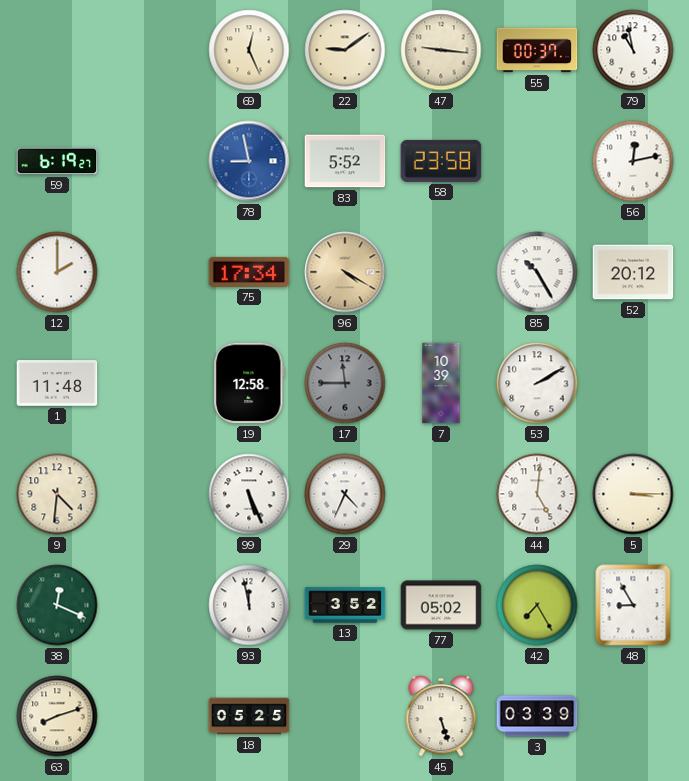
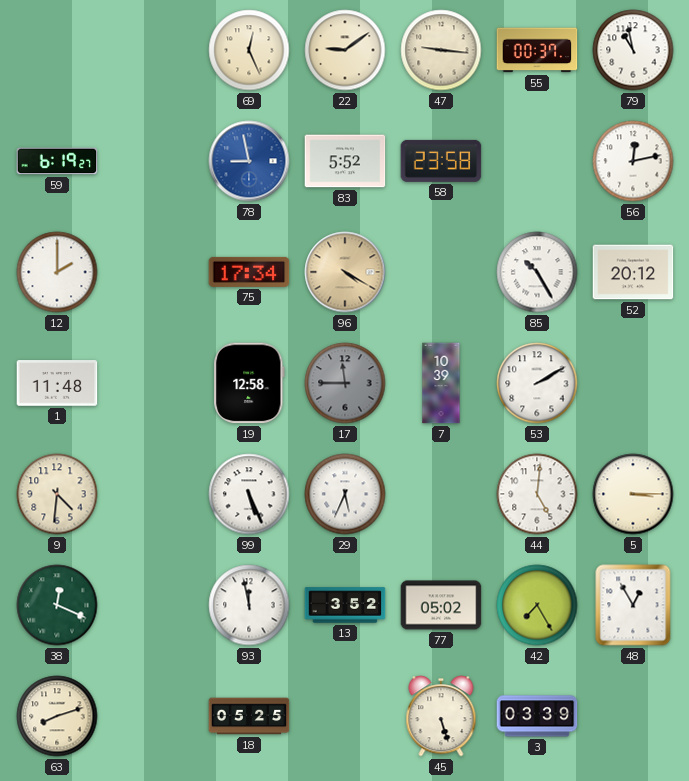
29: 4:34 -> 5:34 (345, 494)
48: 8:55 -> 12:55 (633, 605)
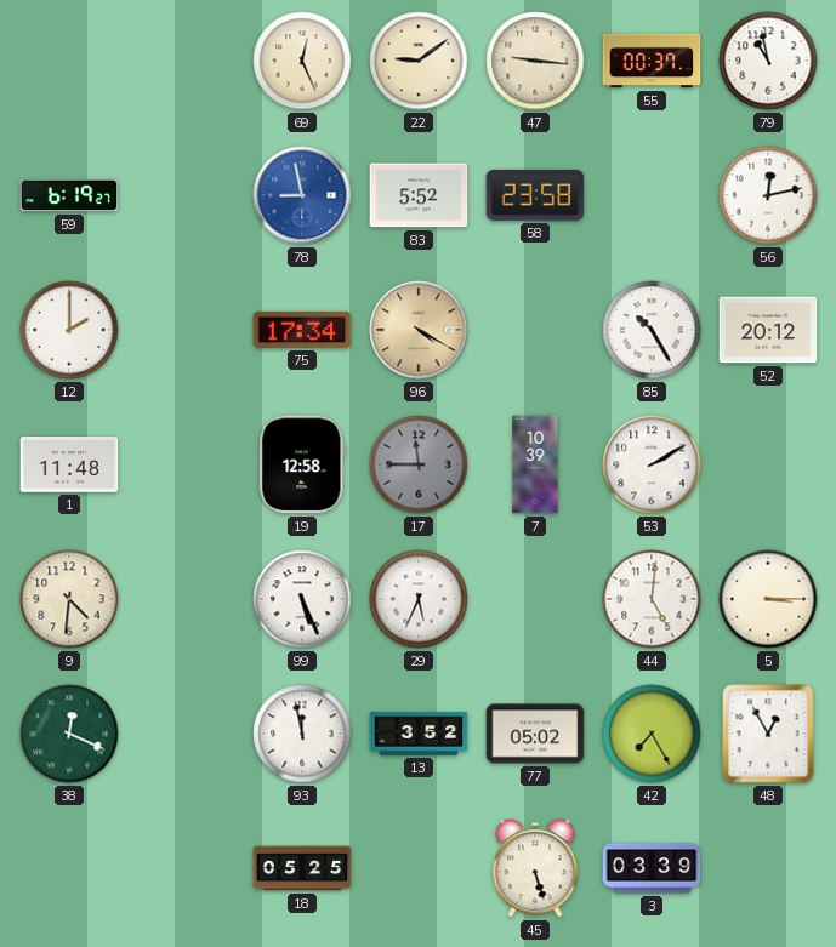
63: 8:12 -> none (57, 716)
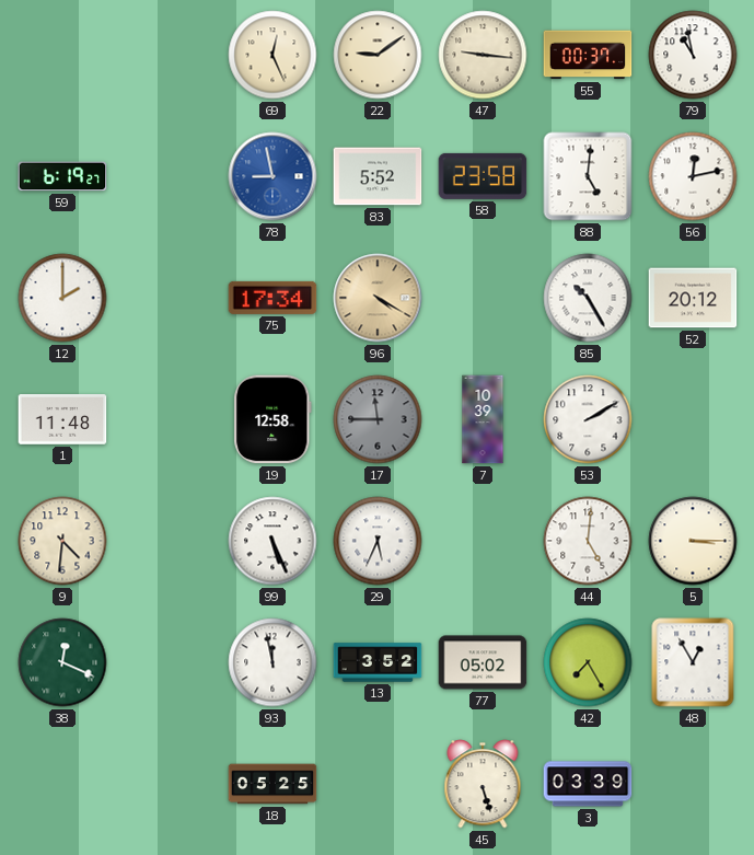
88: none -> 5:01 (588, 176)
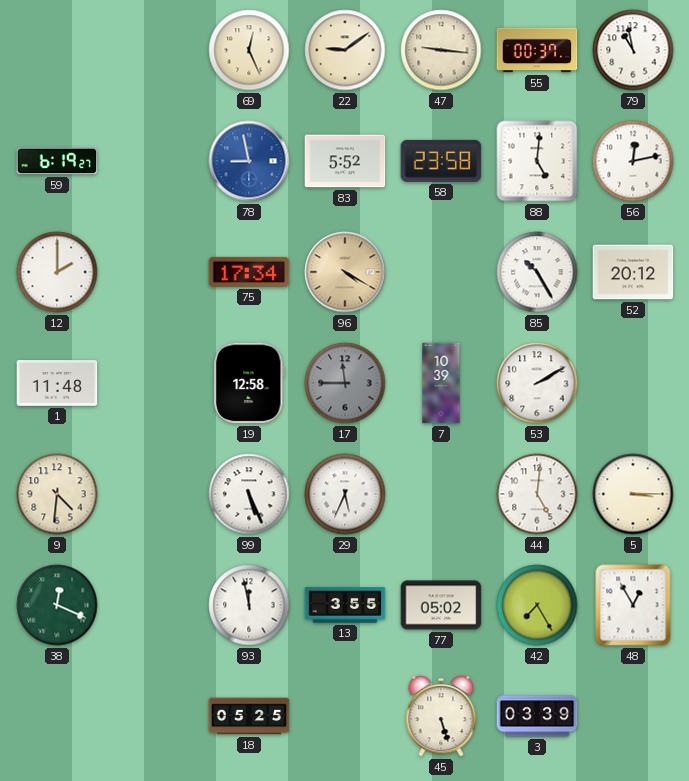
13: 3:52 -> 3:55 (345, 605)
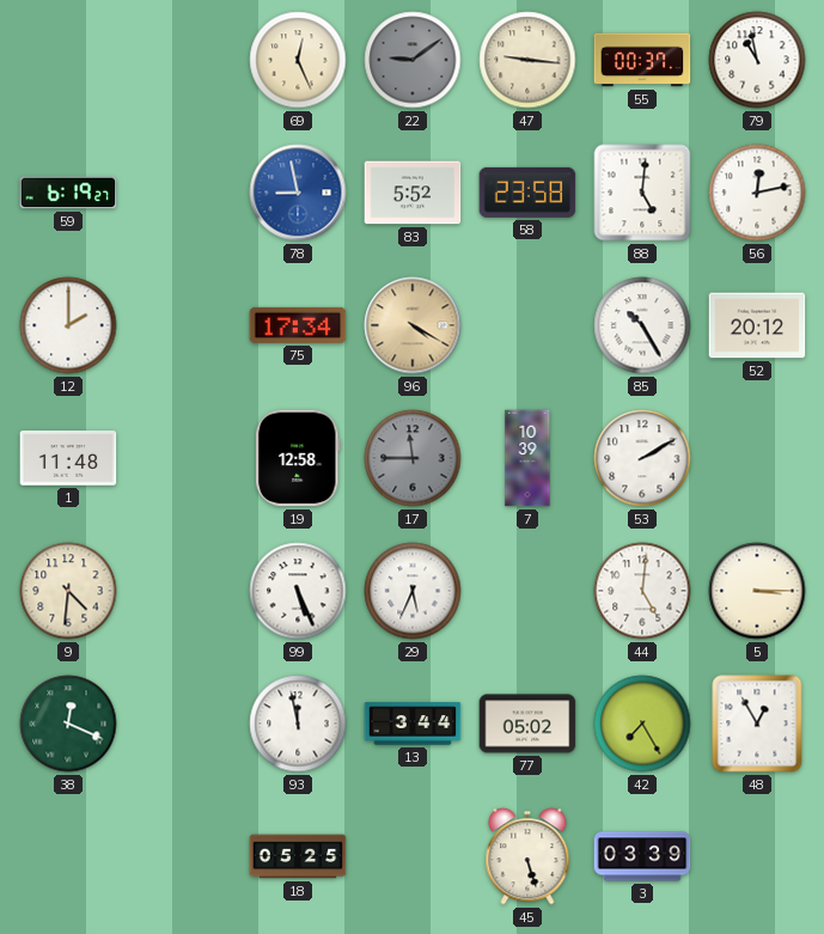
22 dial: cream -> grey (413, 60)
13: 3:55 -> 3:44 (413, 724)
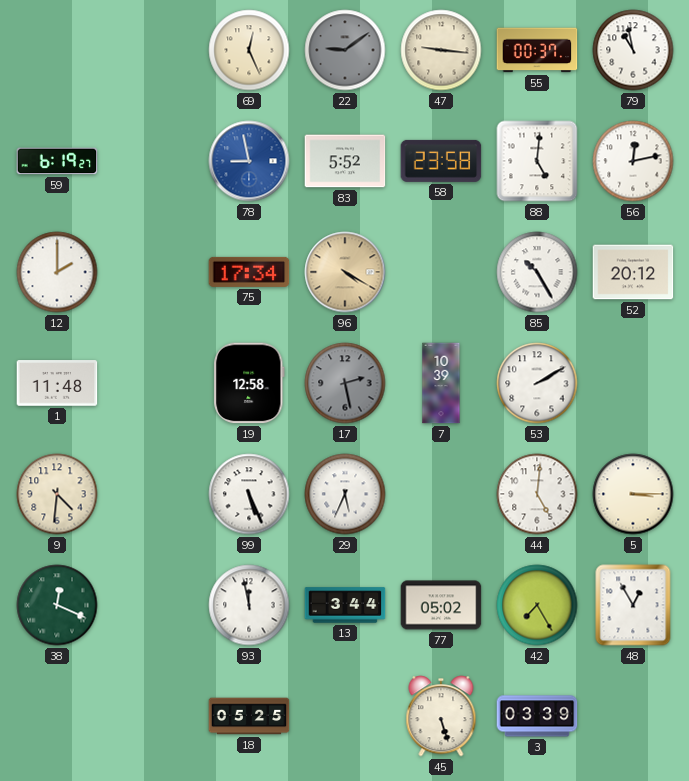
17: 11:45 -> 2:28 (345, 383)
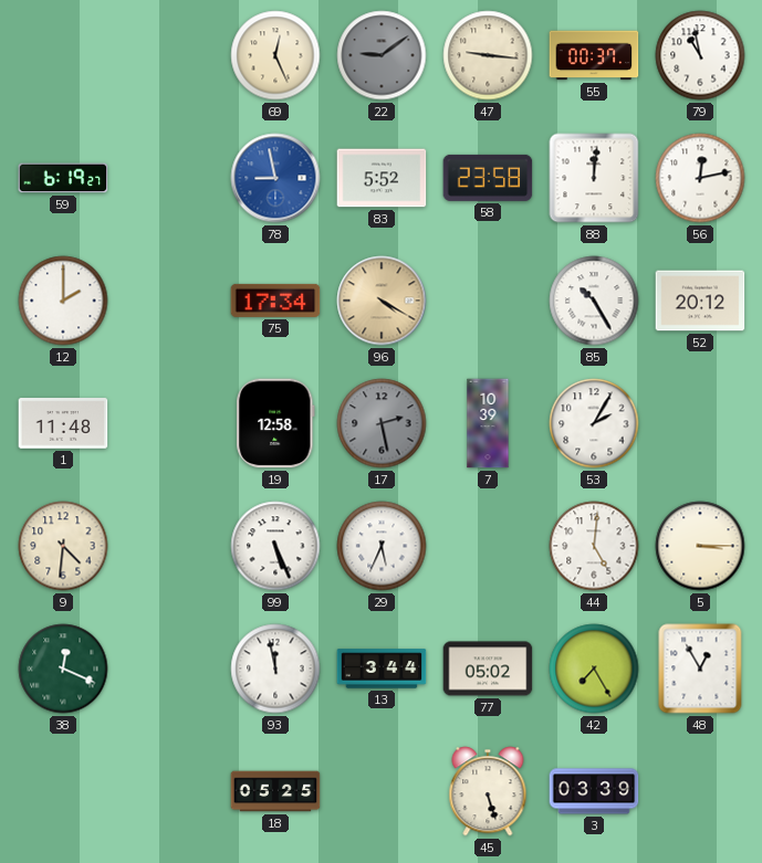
88: 5:01 -> 12:01 (594, 178)
53: 2:10 -> 2:05 (594, 423)
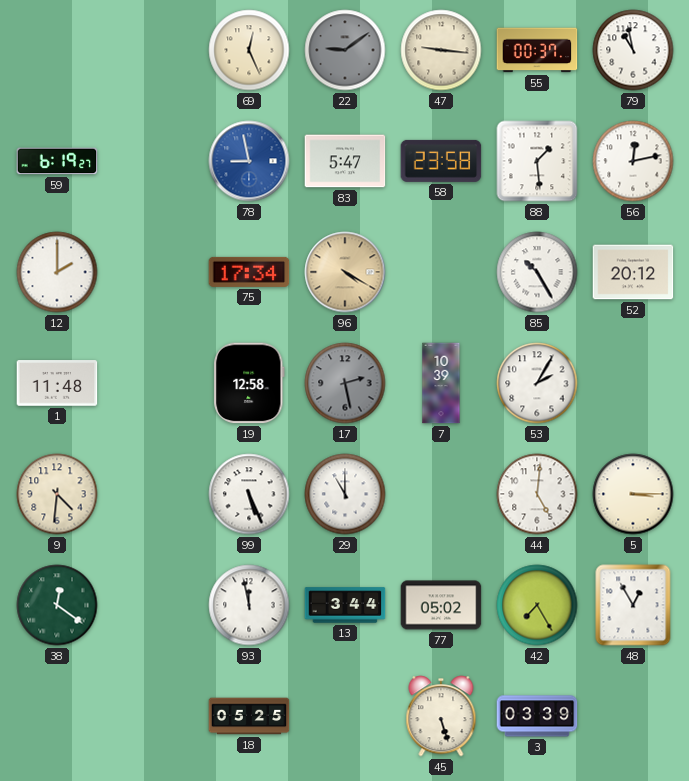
83: 5:52 -> 5:47 (345, 161)
88: 12:01 -> 1:29 (537, 161)
29: 5:34 -> 11:00 (345, 494)
38: 12:19 -> 12:21 (57, 605)
